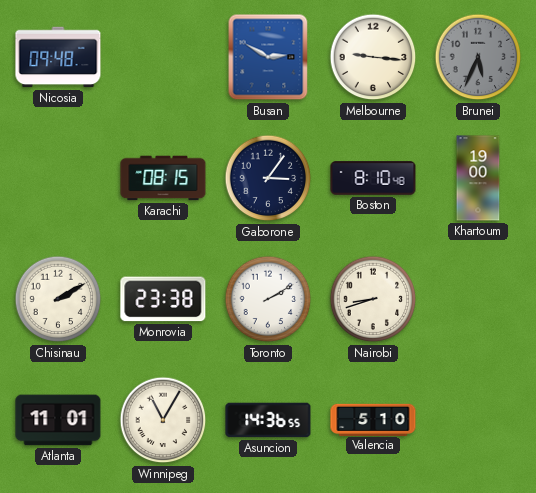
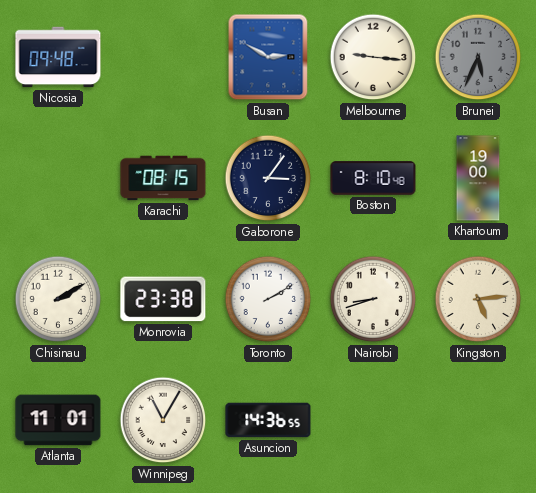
Kingston: none -> 5:14 (478, 299)
Valencia: 5:10 -> none (373, 419)
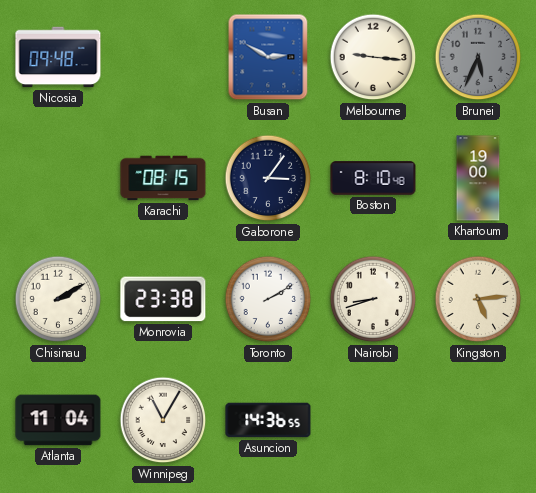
Atlanta: 11:01 -> 11:04 (58, 420)
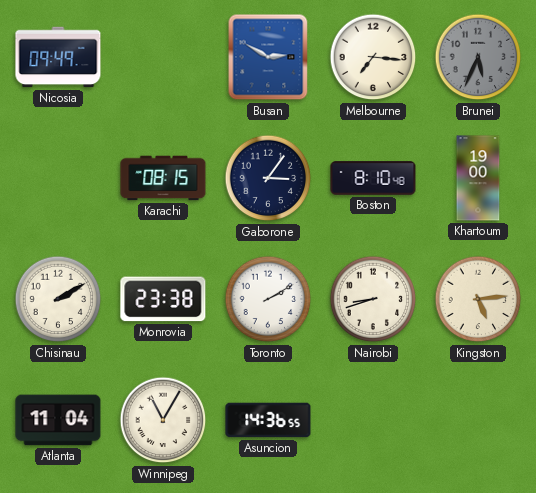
Nicosia: 09:48 -> 09:49 (58, 57)
Melbourne: 9:16 -> 7:16 (373, 57)
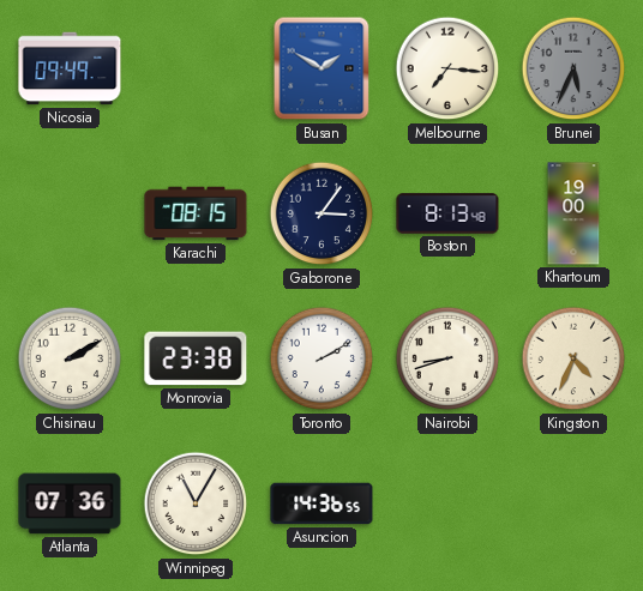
Busan: 2:50 -> 1:50 (321, 68)
Boston: 8:10 -> 8:13 (447, 213)
Kingston: 5:14 -> 4:34 (573, 358)
Atlanta: 11:04 -> 07:36 (70, 503)
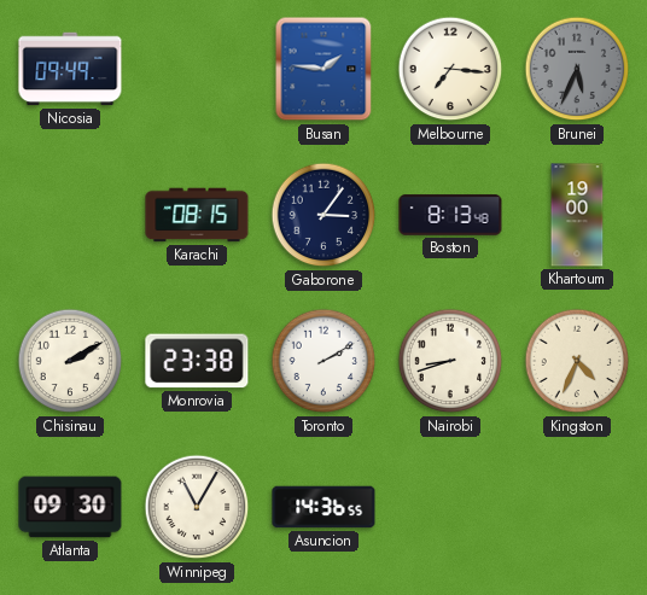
Busan: 1:50 -> 1:46 (323, 69)
Atlanta: 07:36 -> 09:30 (70, 507)
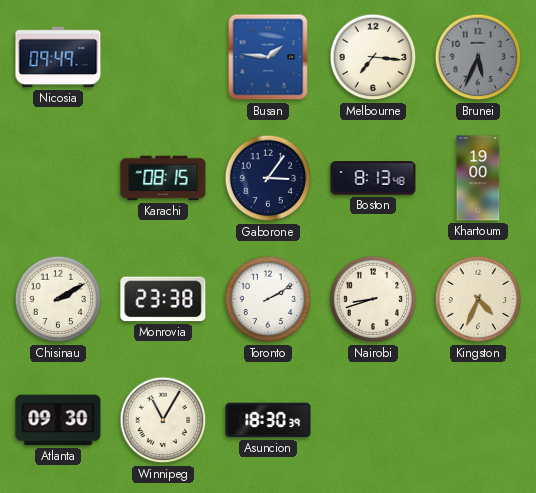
Asuncion: 14:36 -> 18:30 (268, 420)
